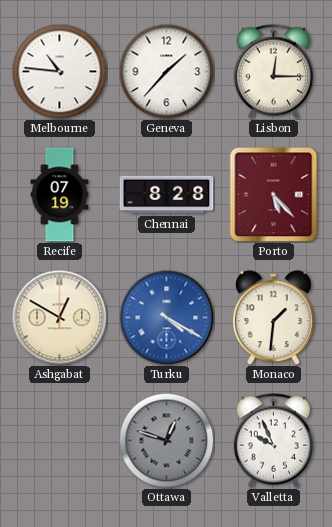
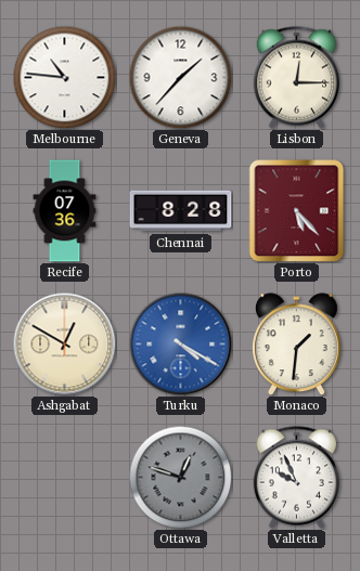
Recife: 07:19 -> 07:36 (65, 211)
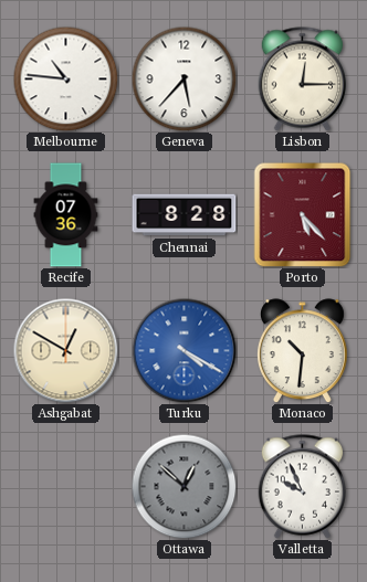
Geneva: 1:37 -> 5:37 (183, 78)
Monaco: 1:31 -> 10:31 (302, 351)
Ottawa: 12:48 -> 12:52 (183, 486)
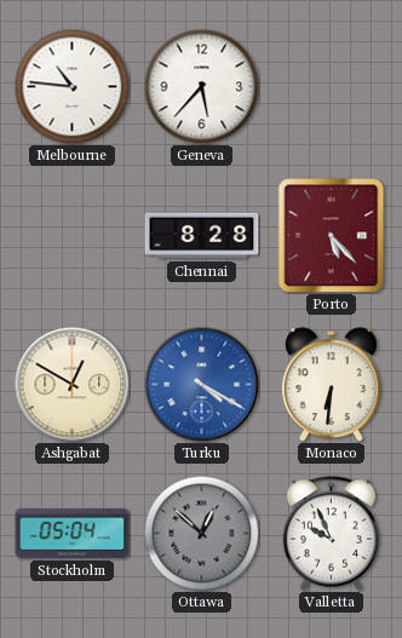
Lisbon: 12:15 -> none (302, 80)
Recife: 07:36 -> none (66, 215)
Monaco: 10:31 -> 6:31 (331, 385)
Stockholm: none -> 05:04 (73, 533)
